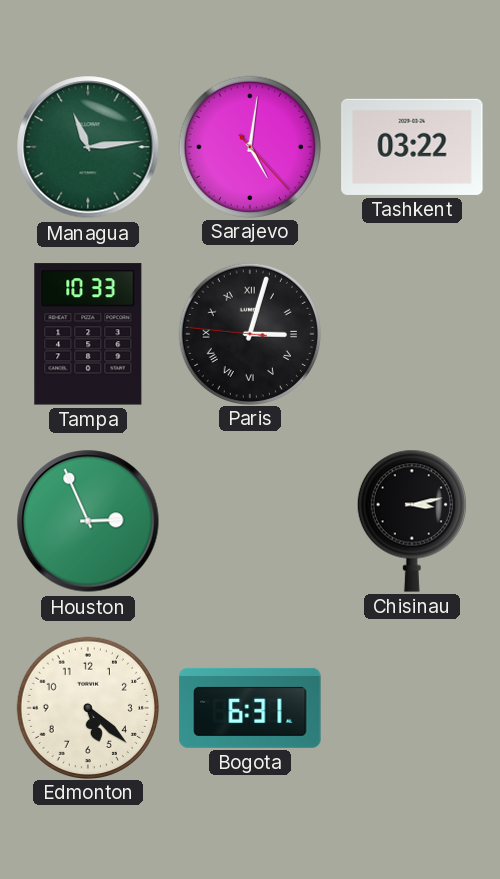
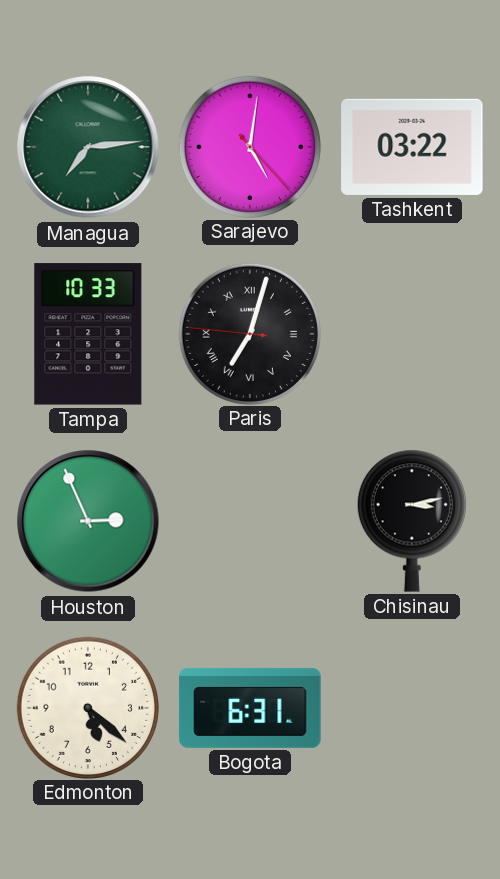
Managua: 11:14 -> 7:14 (88, 147)
Paris: 3:02 -> 7:02 (249, 333)
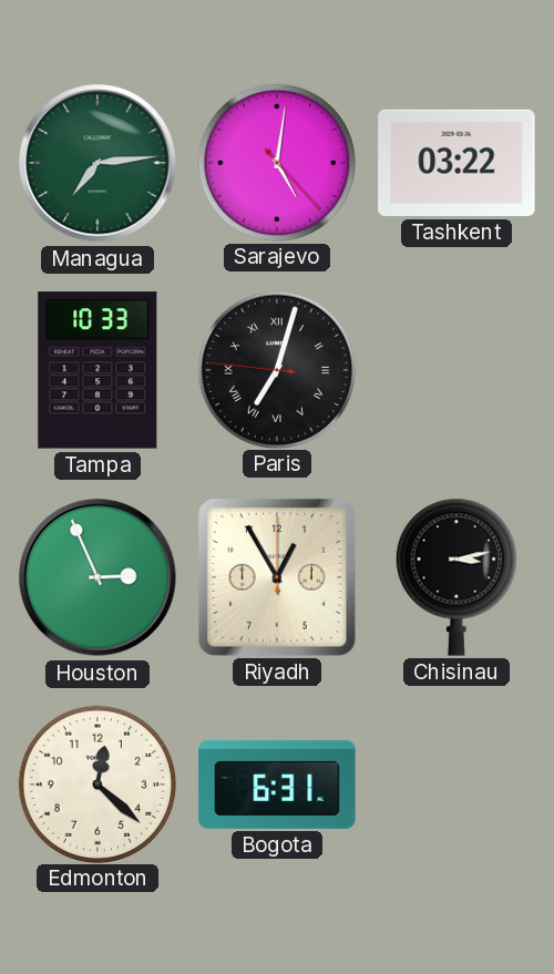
Riyadh: none -> 12:55 (277, 577)
Edmonton: 5:22 -> 12:22 (96, 783)
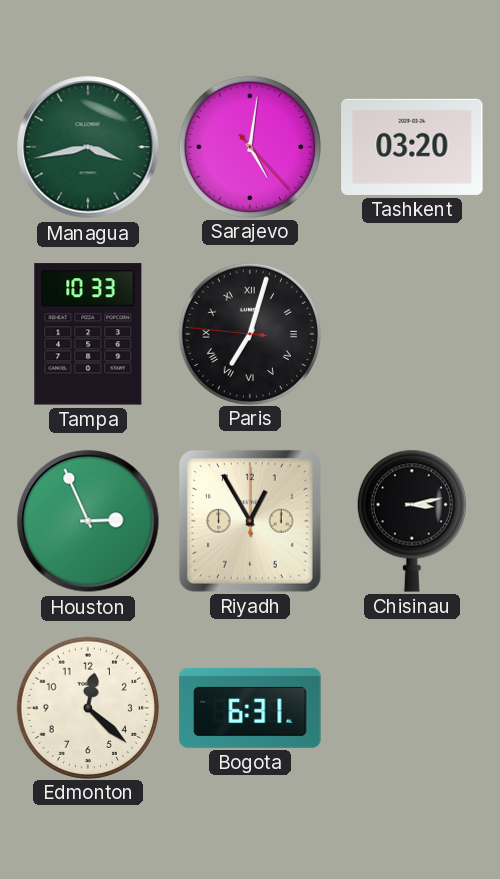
Managua: 7:14 -> 3:43 (88, 147)
Tashkent: 03:22 -> 03:20 (412, 147)
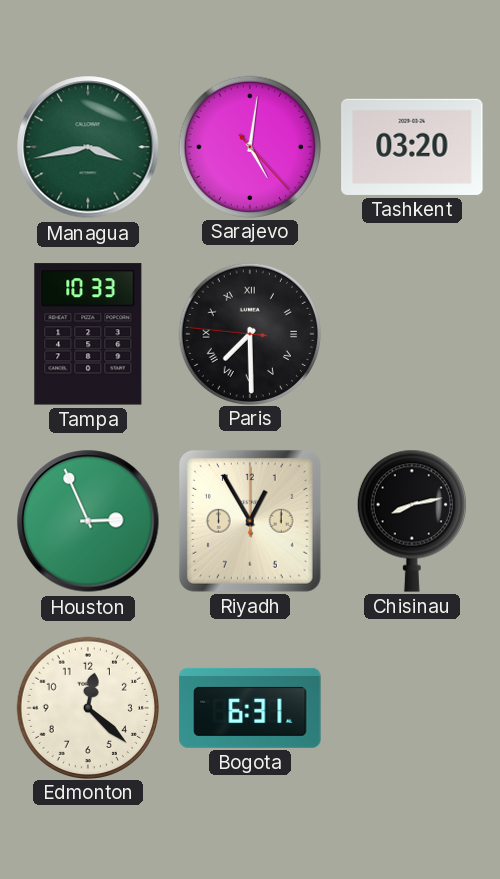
Paris: 7:02 -> 7:29 (249, 333)
Chisinau: 3:13 -> 8:13 (412, 521)
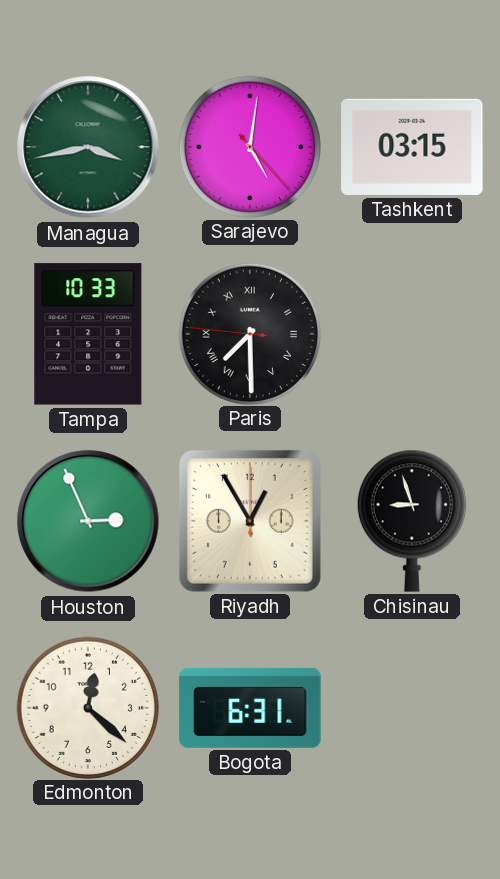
Tashkent: 03:20 -> 03:15 (412, 147)
Chisinau: 8:13 -> 8:57 (412, 521)
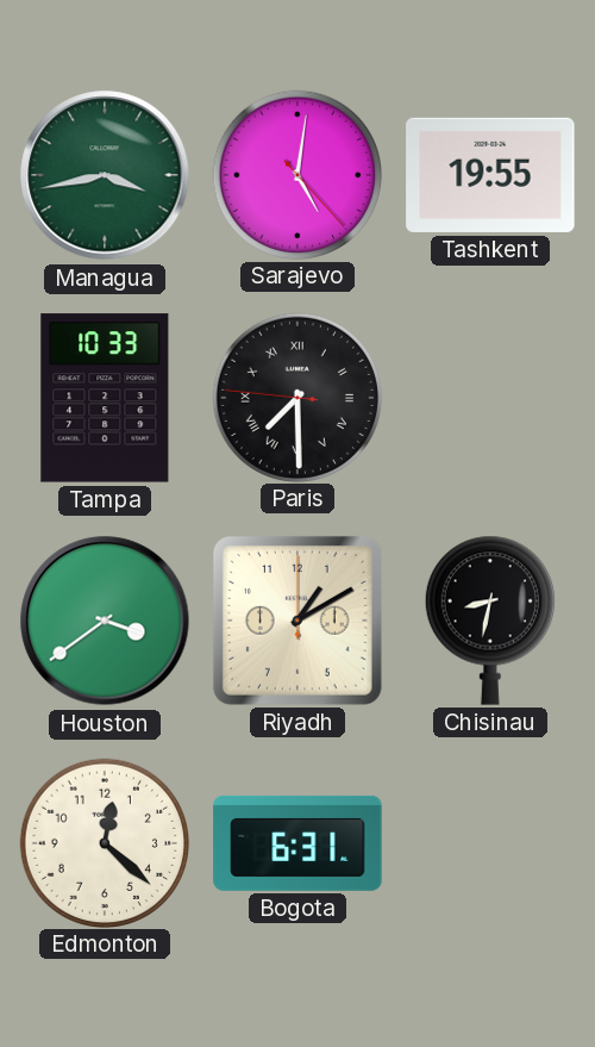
Tashkent: 03:15 -> 19:55 (490, 175)
Houston: 2:56 -> 3:39 (105, 621)
Riyadh: 12:55 -> 1:10 (297, 621)
Chisinau: 8:57 -> 8:32 (490, 621)
